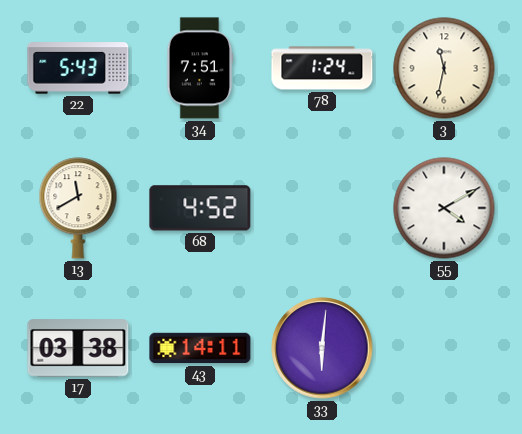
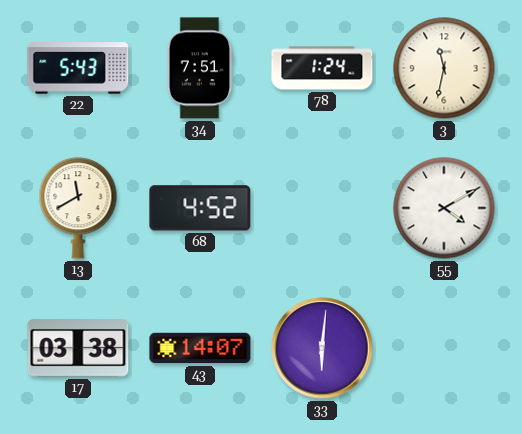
43: 14:11 -> 14:07 (200, 348)
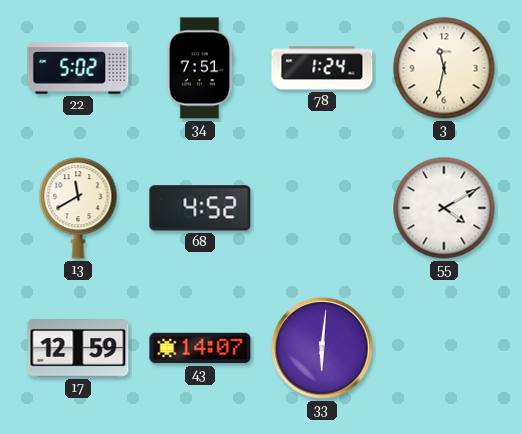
22: 5:43 -> 5:02 (78, 68)
17: 03:38 -> 12:59 (78, 348)
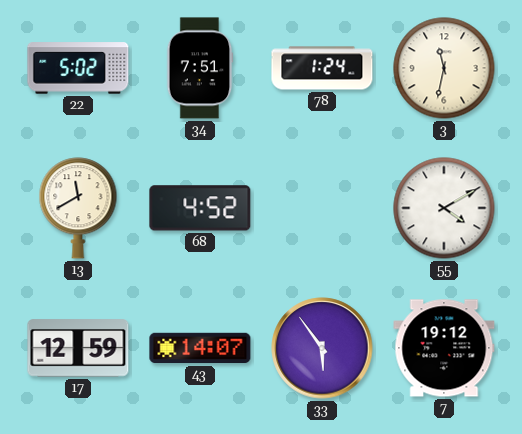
33: 6:01 -> 5:54 (322, 348)
7: none -> 19:12 (444, 348)
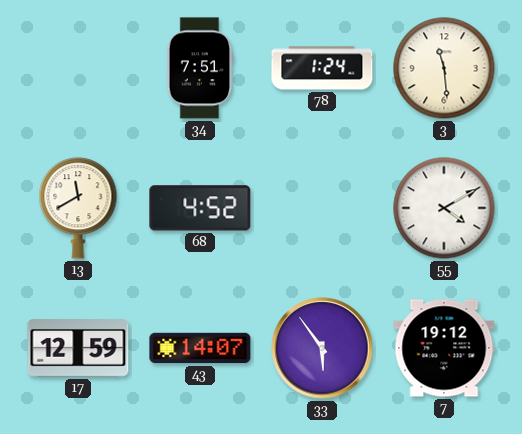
22: 5:02 -> none (78, 68)
3: 11:32 -> 11:29 (444, 68)
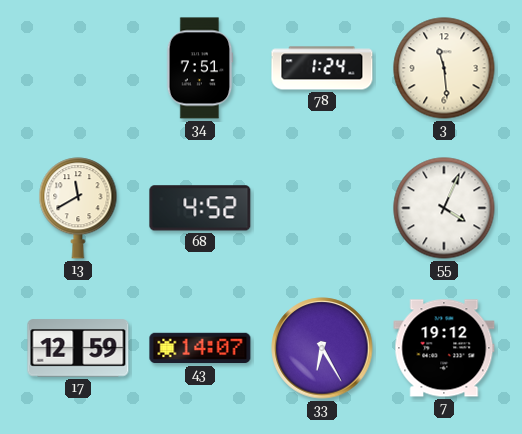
55: 4:10 -> 4:04 (444, 208)
33: 5:54 -> 6:25 (322, 348)
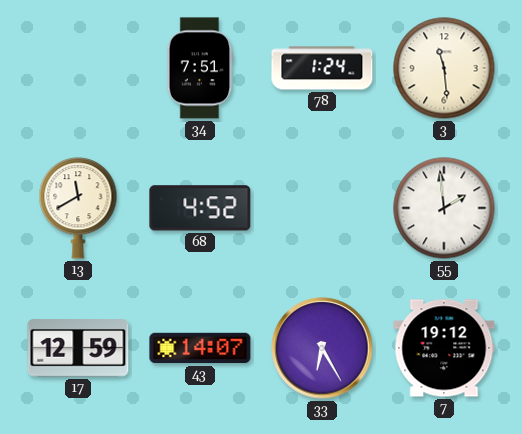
55: 4:04 -> 1:59 (444, 208)
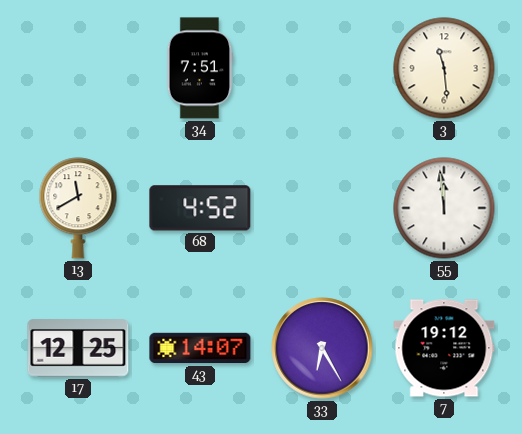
78: 1:24 -> none (322, 68)
55: 1:59 -> 11:59 (444, 208)
17: 12:59 -> 12:25 (78, 348)
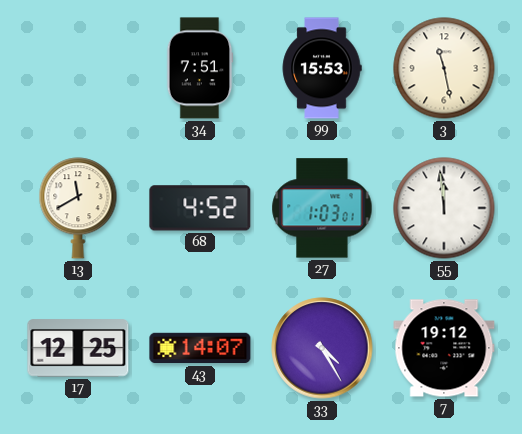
99: none -> 15:53 (322, 68)
3: 11:29 -> 11:28 (444, 68)
27: none -> 1:03 (322, 208)
33: 6:25 -> 4:25 (322, 348)
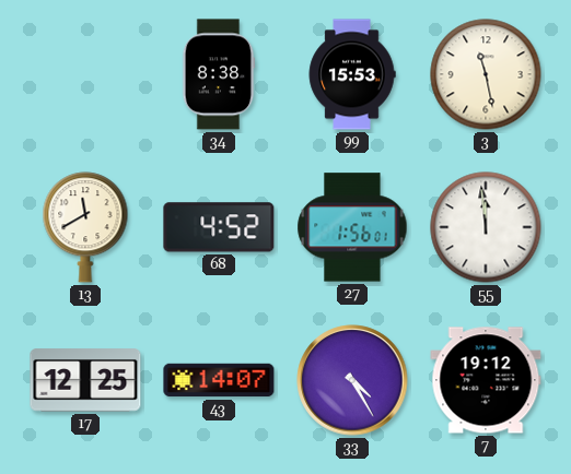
34: 7:51 -> 8:38 (219, 74)
27: 1:03 -> 1:56 (352, 227)
